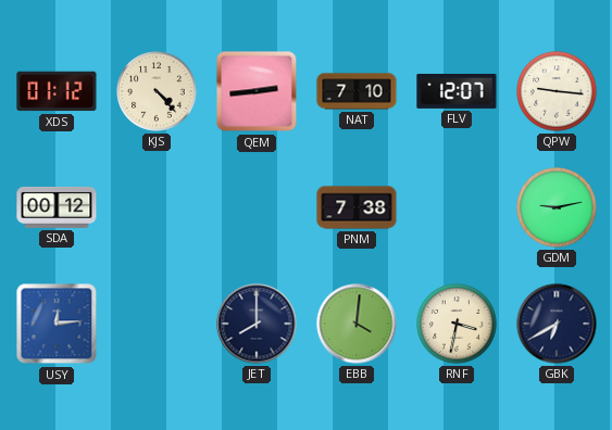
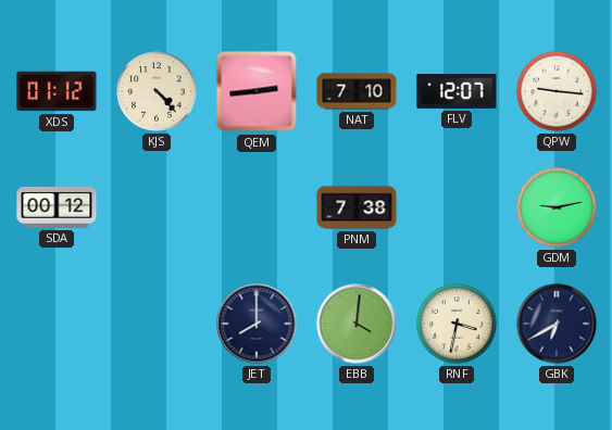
USY: 12:14 -> none (57, 324)
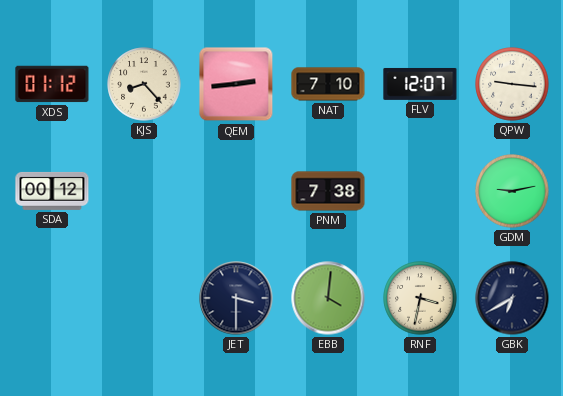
KJS: 4:23 -> 8:23 (144, 84)
JET: 8:00 -> 3:30 (236, 298)
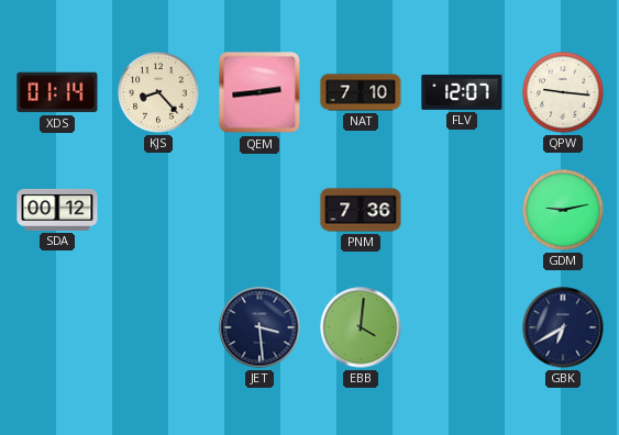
XDS: 01:12 -> 01:14 (57, 92)
PNM: 7:38 -> 7:36 (361, 210)
JET: 3:30 -> 3:29 (259, 327)
RNF: 3:32 -> none (420, 298)
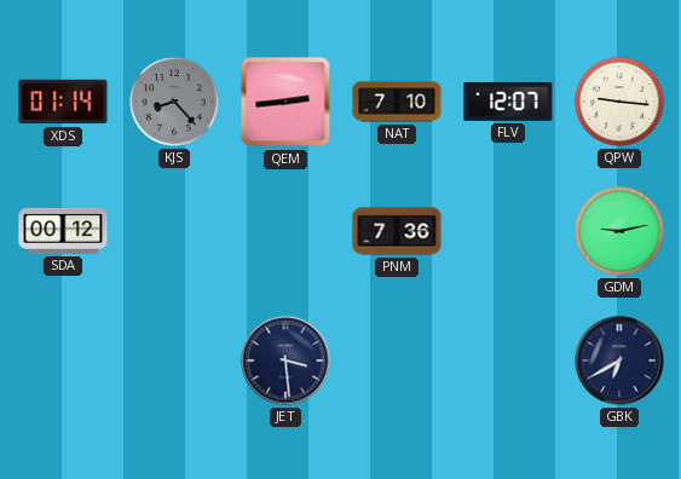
KJS dial: cream -> grey (174, 102)
EBB: 4:01 -> none (361, 327)
